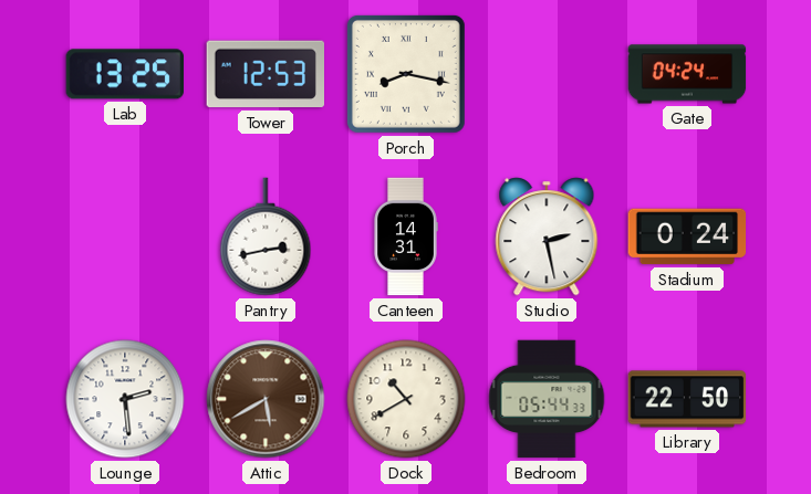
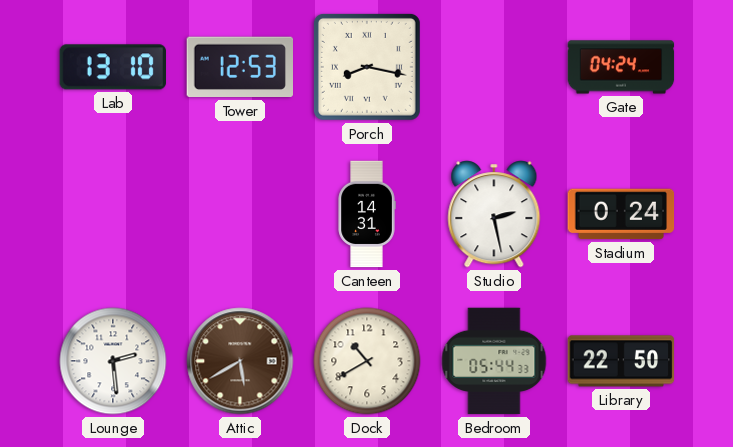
Lab: 13:25 -> 13:10 (112, 67)
Pantry: 2:43 -> none (266, 237)
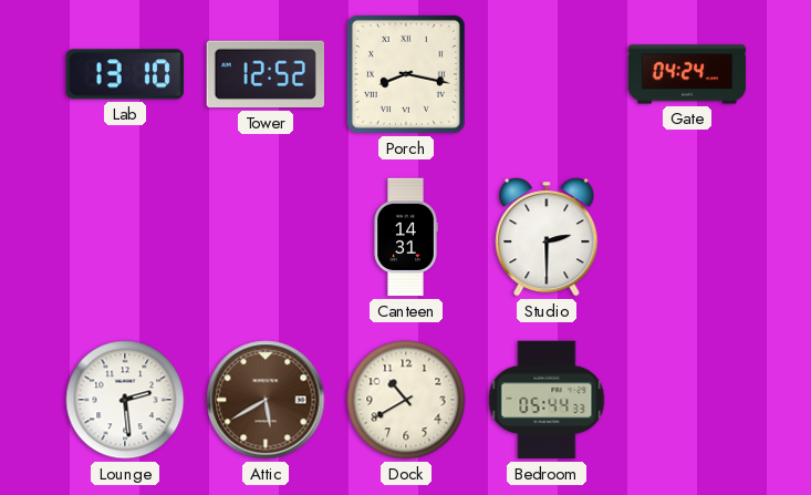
Tower: 12:53 -> 12:52 (264, 74)
Studio: 2:28 -> 2:30 (547, 237)
Stadium: 0:24 -> none (621, 214)
Library: 22:50 -> none (621, 361)
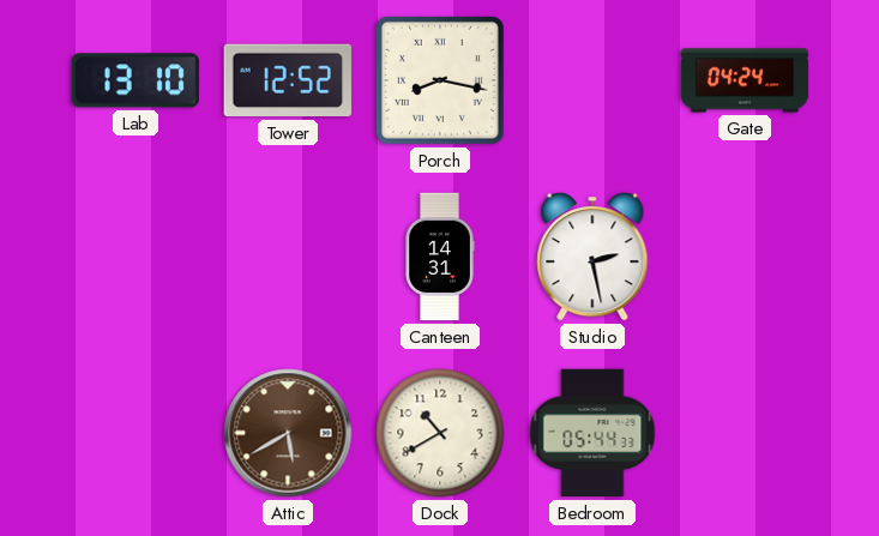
Studio: 2:30 -> 2:28 (592, 257)
Lounge: 2:29 -> none (125, 400)
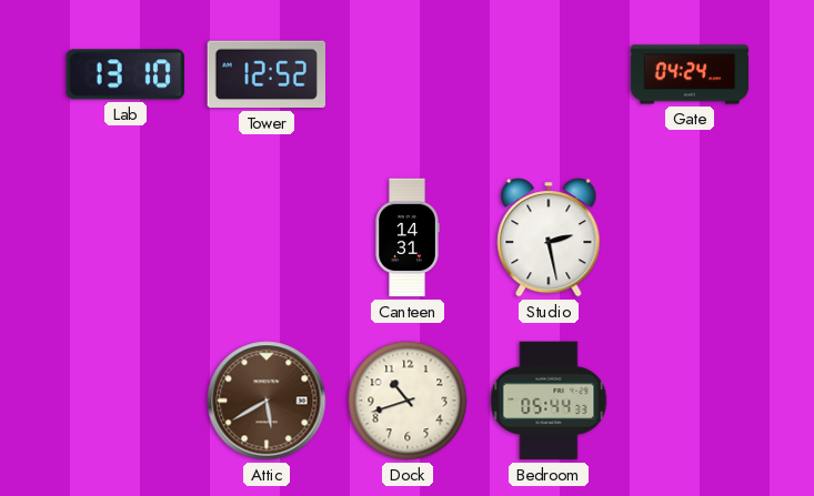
Porch: 8:17 -> none (440, 80)
Dock: 10:40 -> 10:42 (408, 401)
